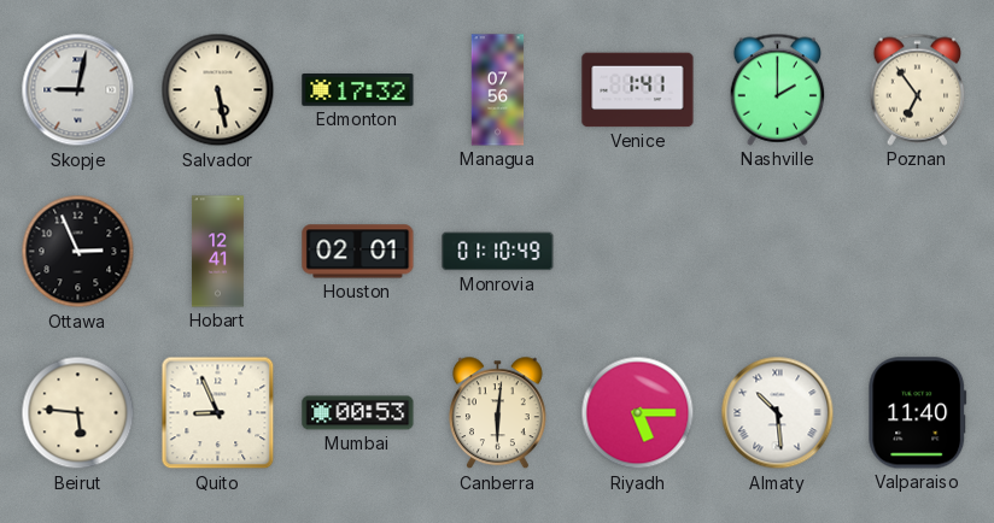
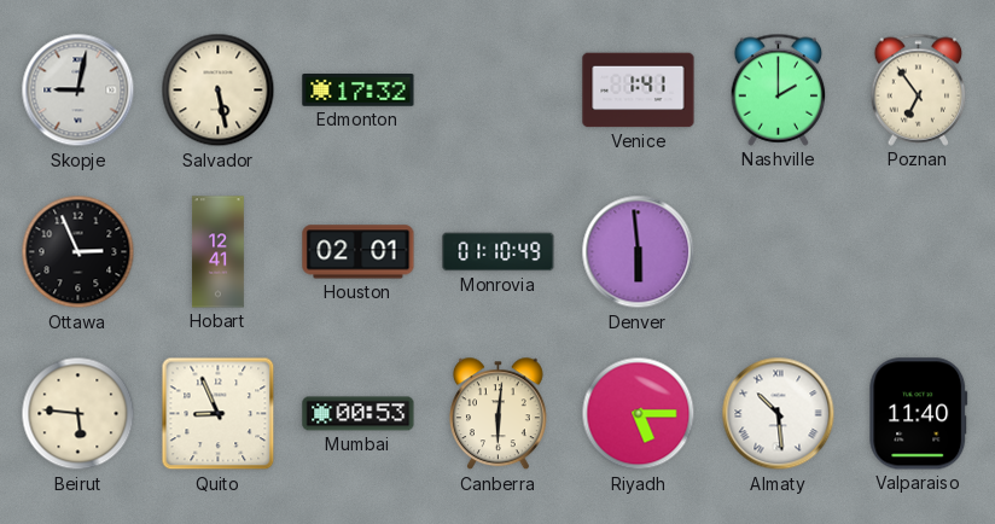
Managua: 07:56 -> none (498, 90)
Denver: none -> 5:59 (639, 252)
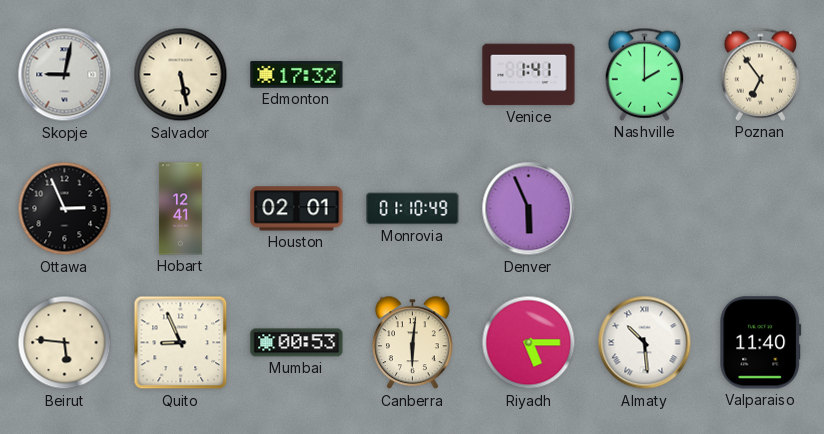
Denver: 5:59 -> 5:56 (529, 209)
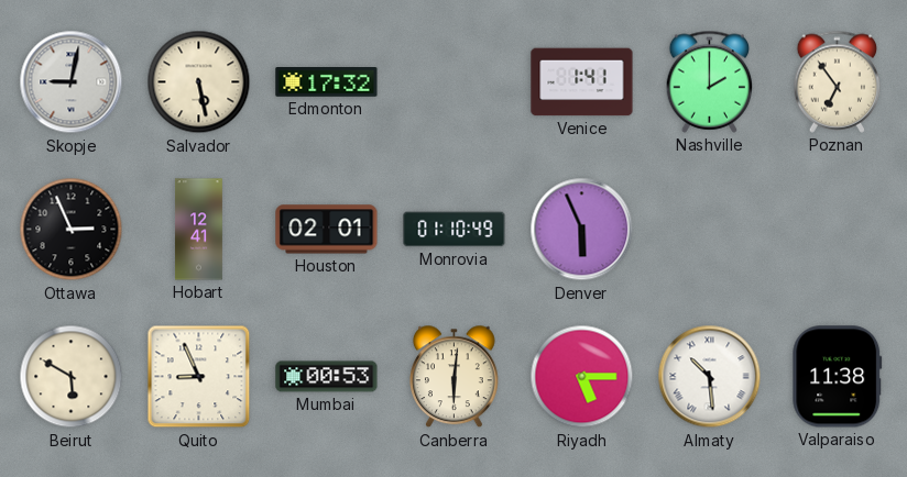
Beirut: 5:46 -> 5:50 (72, 377)
Valparaiso: 11:40 -> 11:38 (838, 377)
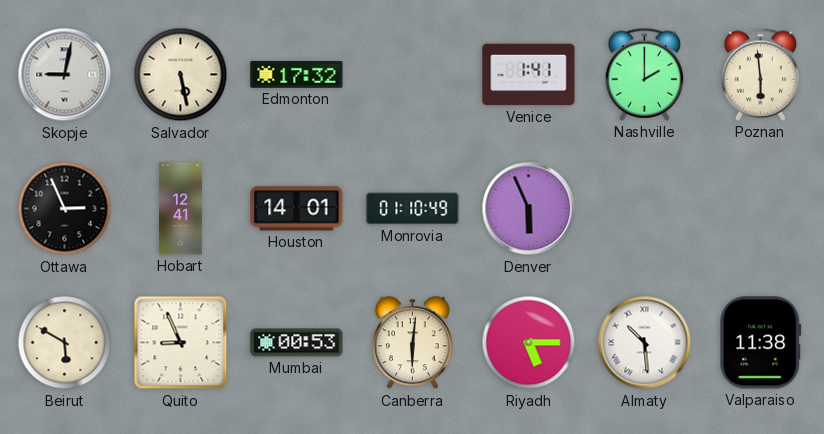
Poznan: 6:54 -> 5:59 (761, 74)
Houston: 02:01 -> 14:01 (297, 209)
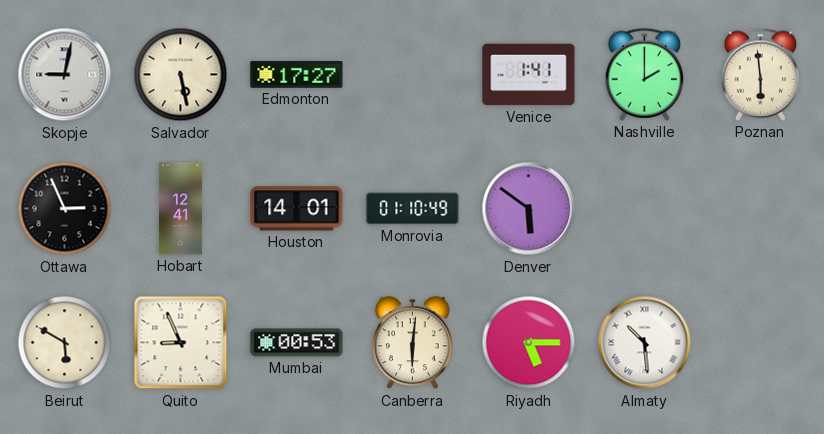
Edmonton: 17:32 -> 17:27 (297, 75)
Denver: 5:56 -> 5:51 (529, 209)
Valparaiso: 11:38 -> none (761, 343)
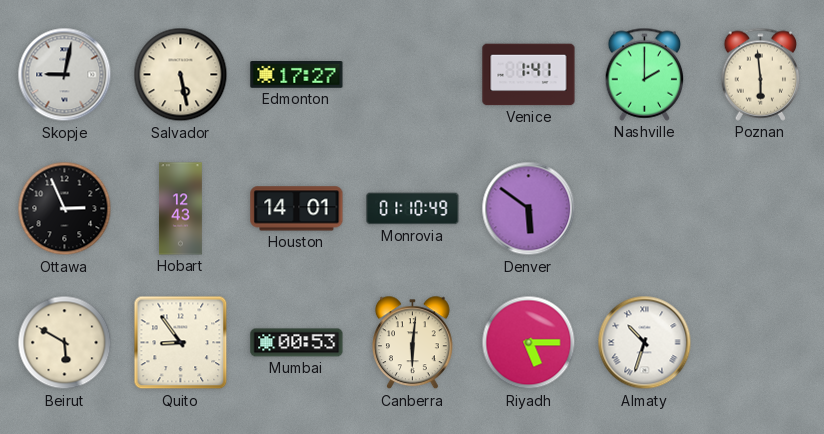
Hobart: 12:41 -> 12:43 (181, 209)
Quito: 8:56 -> 8:54 (181, 343)
Almaty: 10:29 -> 10:33 (645, 343)
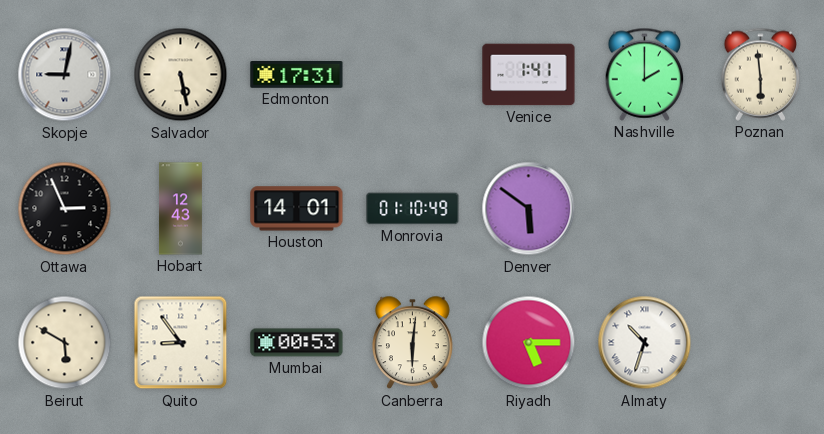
Edmonton: 17:27 -> 17:31 (297, 75)
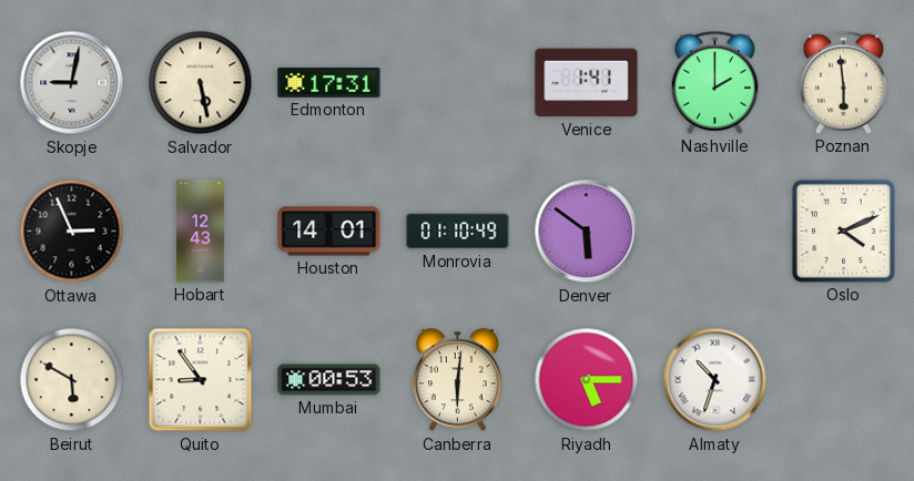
Oslo: none -> 4:11 (843, 231)
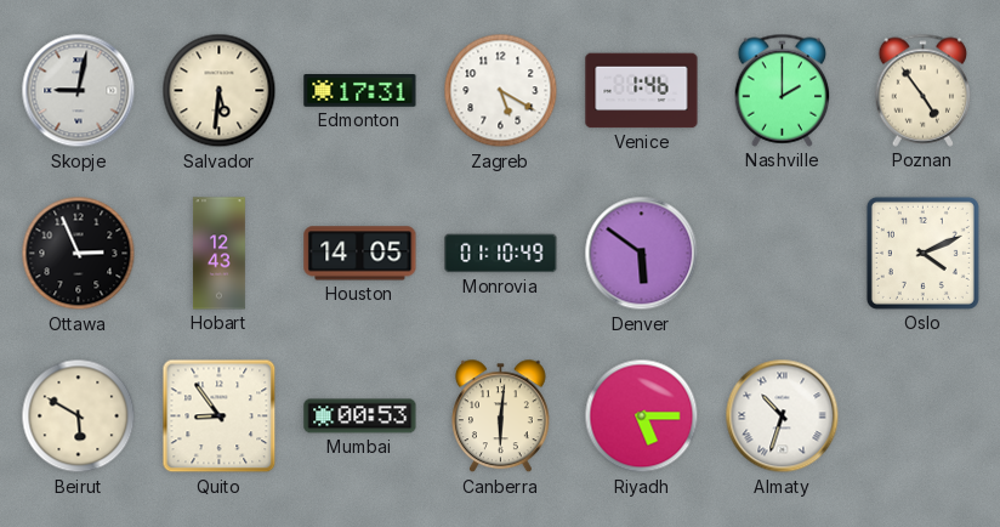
Salvador: 5:28 -> 5:31 (220, 91)
Zagreb: none -> 5:20 (501, 91)
Venice: 1:41 -> 1:46 (642, 91)
Poznan: 5:59 -> 4:54 (924, 90)
Houston: 14:01 -> 14:05 (360, 254)
